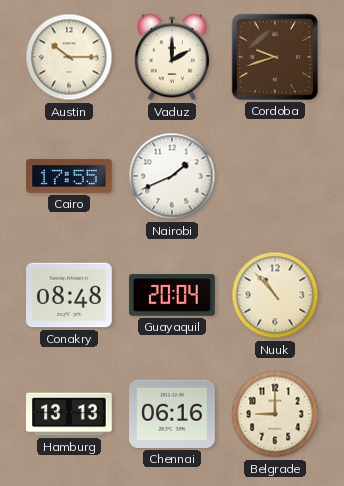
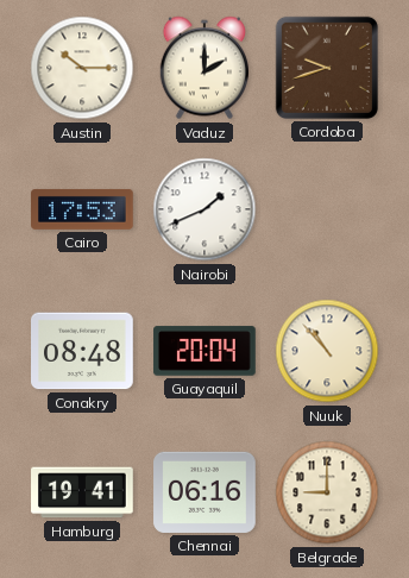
Cairo: 17:55 -> 17:53 (82, 209)
Hamburg: 13:13 -> 19:41 (82, 492)
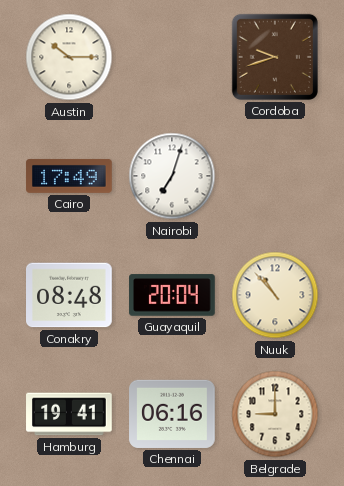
Vaduz: 2:00 -> none (203, 68)
Cairo: 17:53 -> 17:49 (69, 176)
Nairobi: 1:41 -> 7:03 (172, 176)
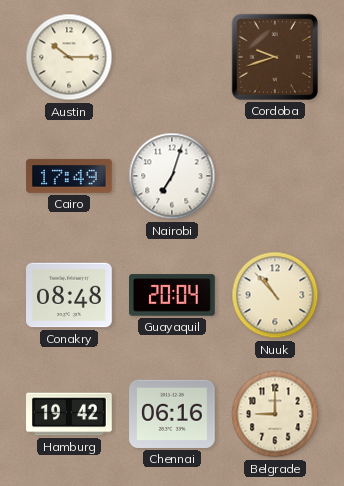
Hamburg: 19:41 -> 19:42 (69, 414)
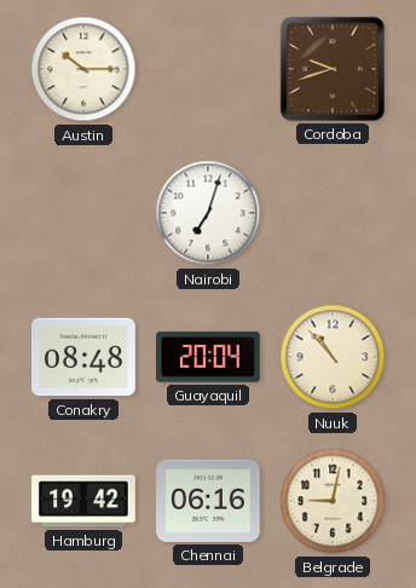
Cairo: 17:49 -> none (69, 176)
Belgrade: 9:00 -> 9:02 (333, 501)
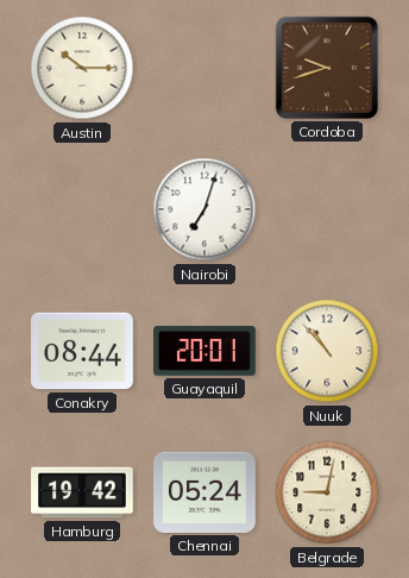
Conakry: 08:48 -> 08:44 (82, 351)
Guayaquil: 20:04 -> 20:01 (204, 351)
Chennai: 06:16 -> 05:24 (204, 492)
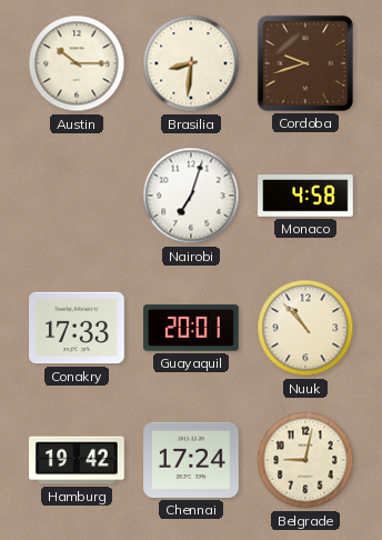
Brasilia: none -> 8:31 (191, 63)
Monaco: none -> 4:58 (305, 196)
Conakry: 08:44 -> 17:33 (77, 328)
Chennai: 05:24 -> 17:24 (191, 460)
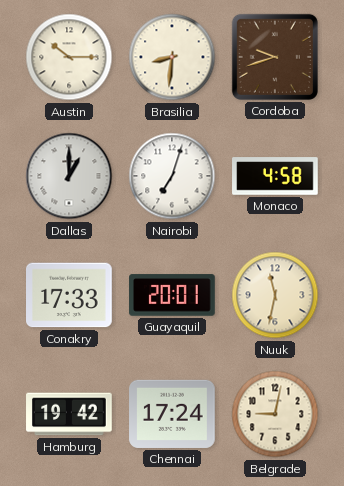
Dallas: none -> 1:00 (69, 176)
Nuuk: 10:53 -> 11:32 (275, 295)
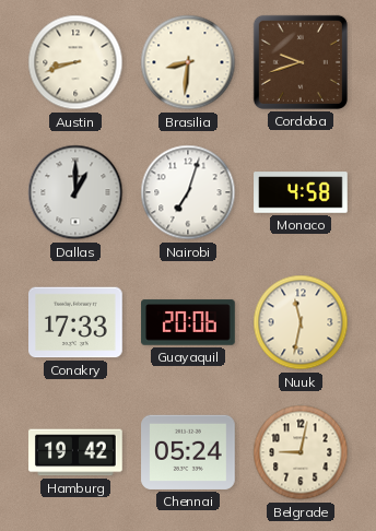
Austin: 10:15 -> 8:42 (75, 62)
Guayaquil: 20:01 -> 20:06 (188, 322)
Chennai: 17:24 -> 05:24 (188, 452)
